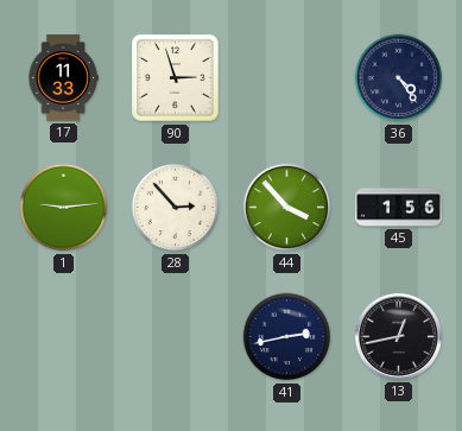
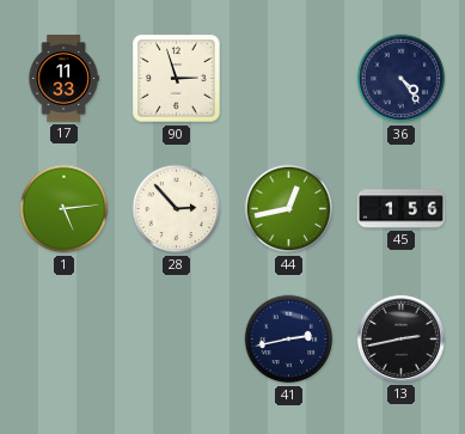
1: 9:14 -> 5:14 (65, 209)
44: 3:53 -> 12:43 (289, 209)
13: 12:43 -> 2:43 (400, 338)
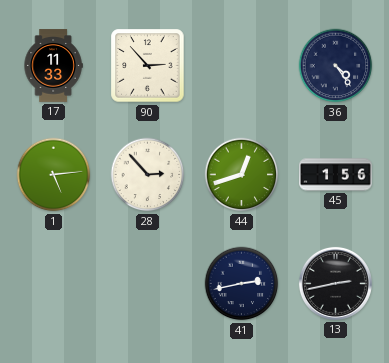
90: 2:57 -> 2:53 (148, 66)
44: 12:43 -> 12:42 (242, 175)
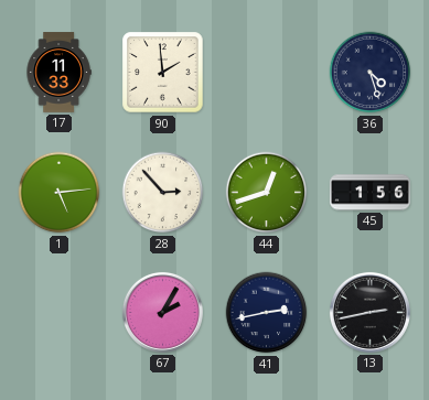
90: 2:53 -> 1:59 (163, 73)
36: 4:24 -> 4:27 (371, 73)
67: none -> 2:05 (162, 312)
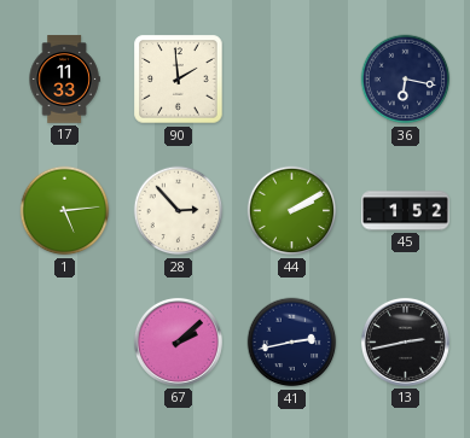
36: 4:27 -> 6:17 (406, 80)
44: 12:42 -> 2:10 (292, 211)
45: 1:56 -> 1:52 (406, 211)
67: 2:05 -> 2:08 (178, 341)
